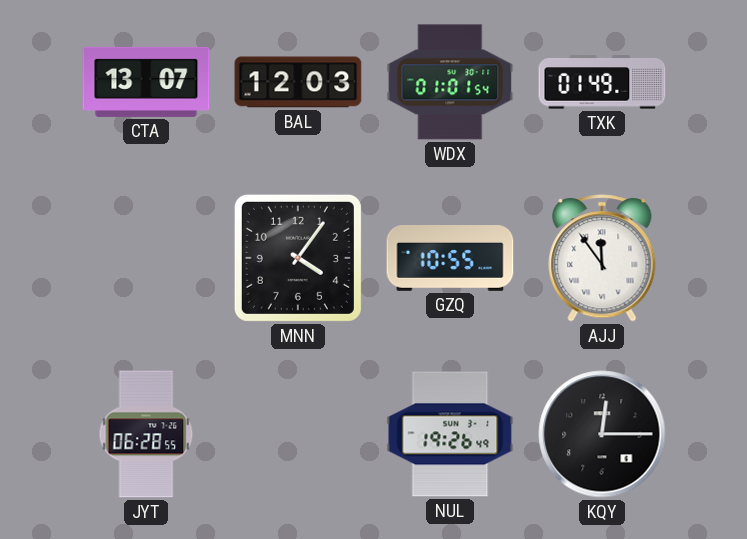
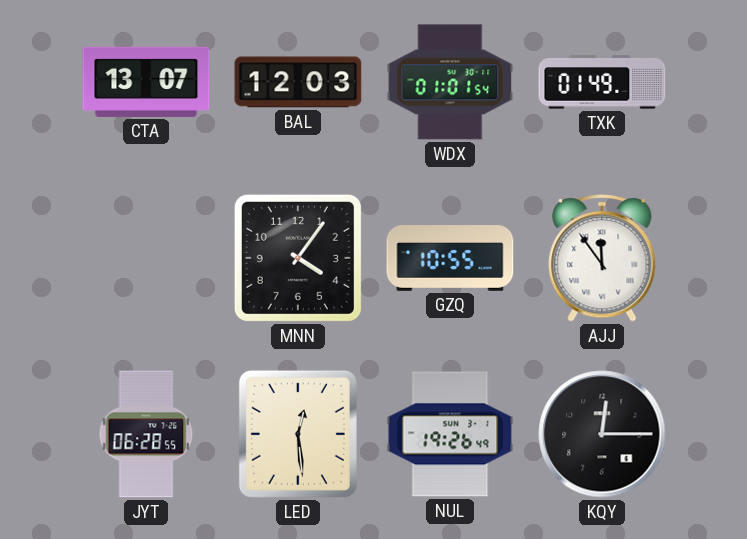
LED: none -> 12:29 (298, 434)
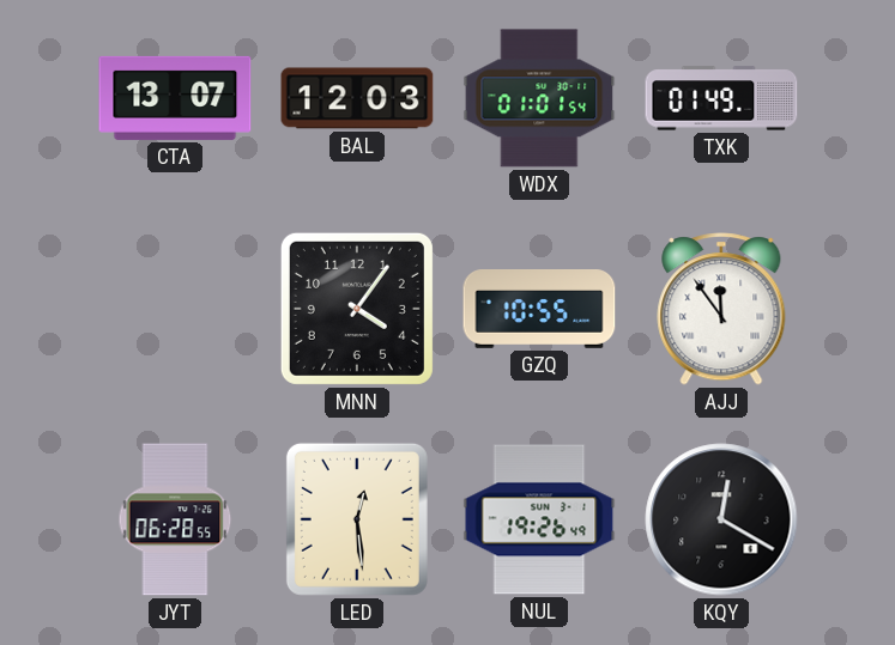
KQY: 12:15 -> 12:20 (721, 519)
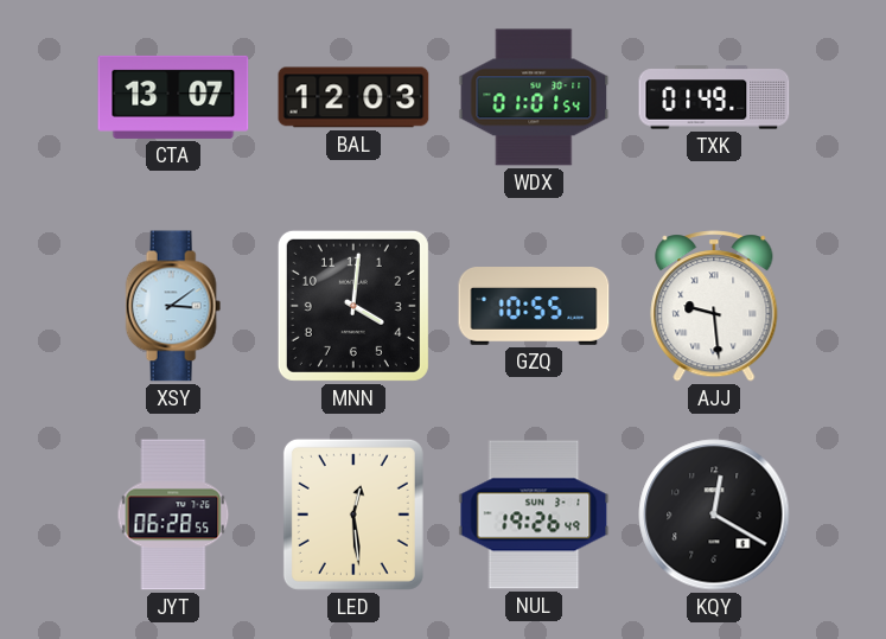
XSY: none -> 3:09 (173, 306)
MNN: 4:06 -> 4:01 (353, 306)
AJJ: 11:54 -> 9:29 (714, 306)
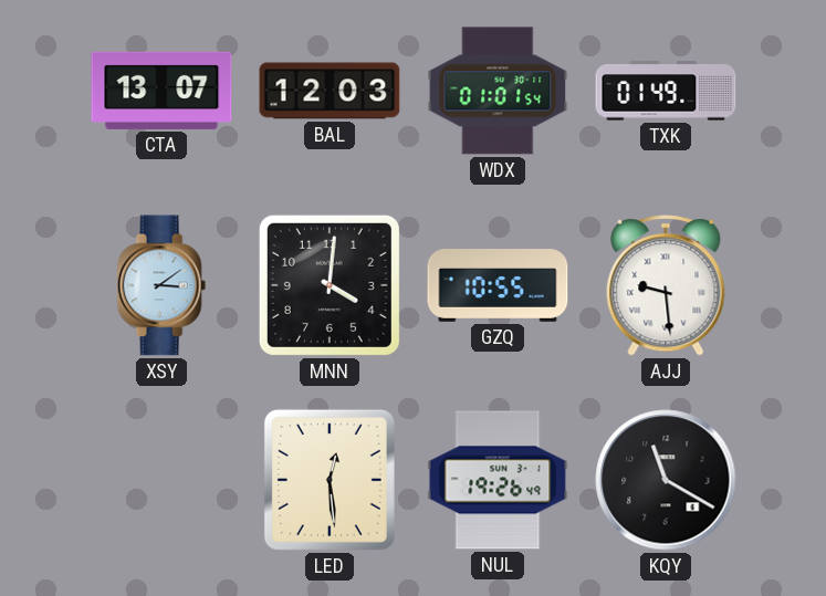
JYT: 06:28 -> none (173, 515)
KQY: 12:20 -> 11:20 (666, 480)
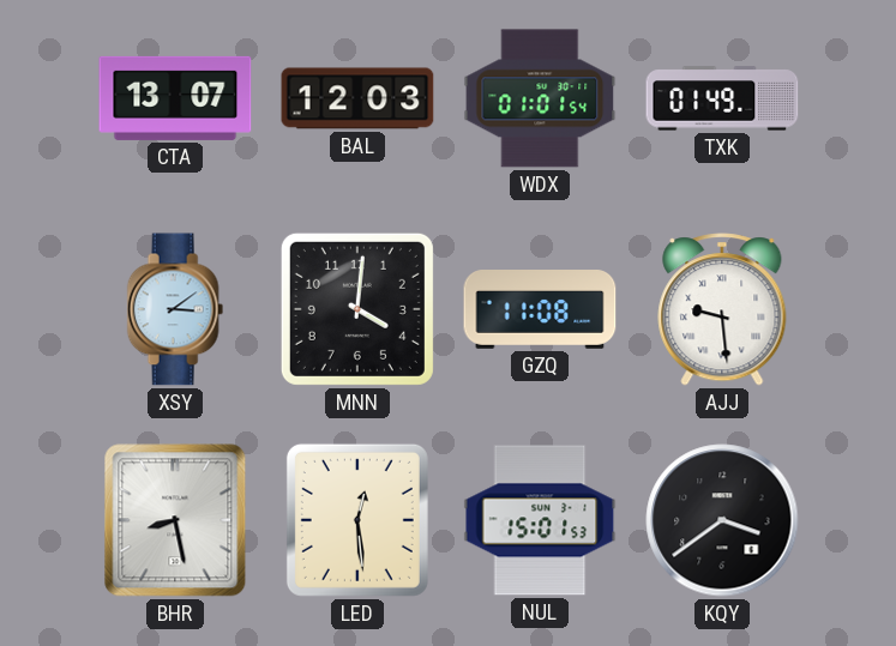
GZQ: 10:55 -> 11:08 (540, 310)
BHR: none -> 8:28 (175, 520)
NUL: 19:26 -> 15:01 (540, 520)
KQY: 11:20 -> 3:39 (722, 520)
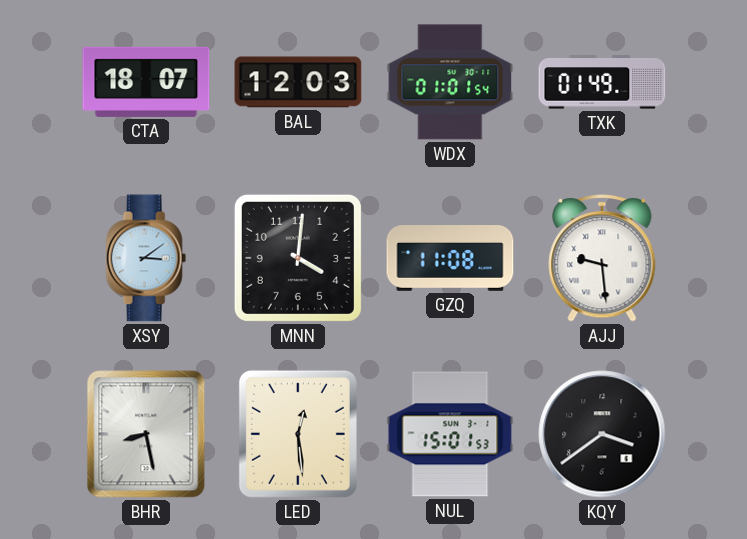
CTA: 13:07 -> 18:07 (146, 82)
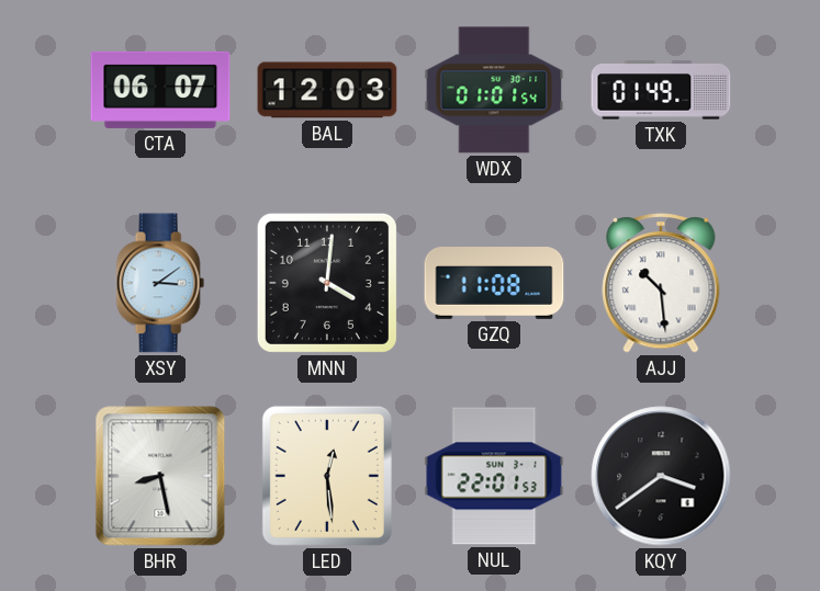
CTA: 18:07 -> 06:07 (160, 90)
AJJ: 9:29 -> 10:29 (661, 283)
NUL: 15:01 -> 22:01 (494, 476)
